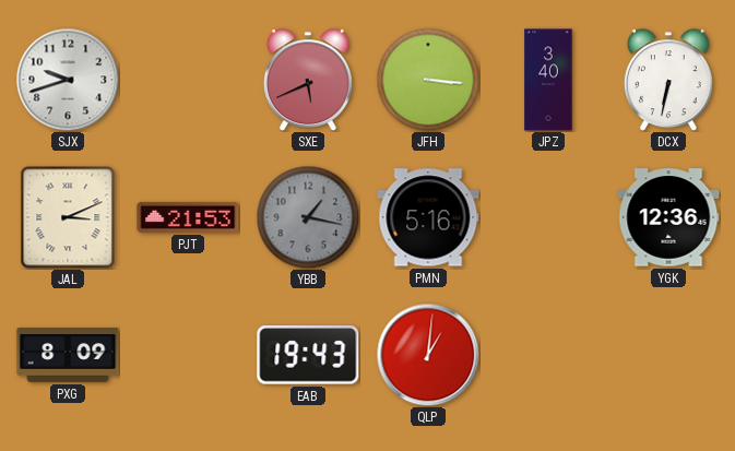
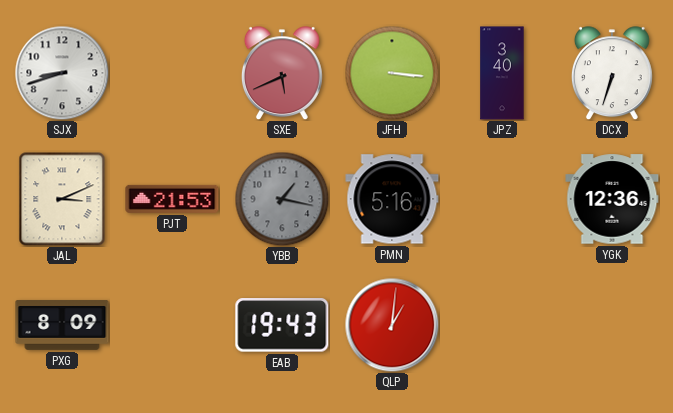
SJX: 9:42 -> 8:42 (62, 73)
DCX: 6:32 -> 6:33 (612, 73)
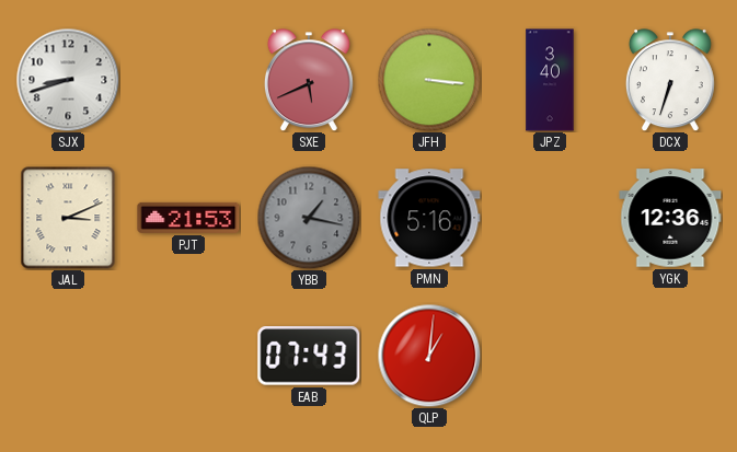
PXG: 8:09 -> none (62, 326)
EAB: 19:43 -> 07:43 (309, 356)
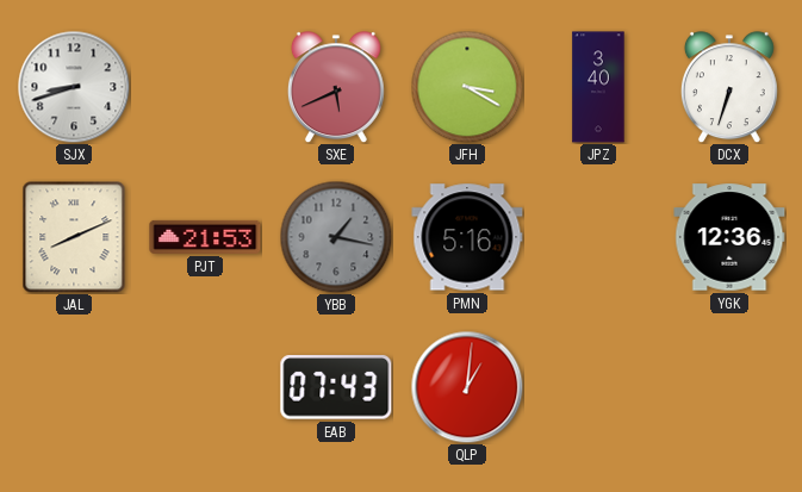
JFH: 3:16 -> 3:20 (467, 87)
JAL: 3:11 -> 8:11 (74, 237)
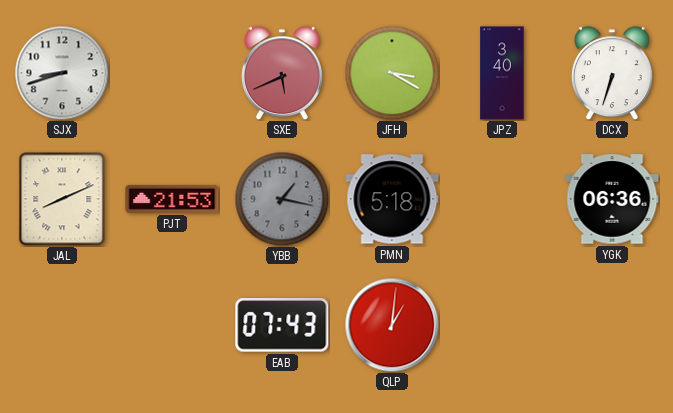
PMN: 5:16 -> 5:18 (392, 199)
YGK: 12:36 -> 06:36 (612, 199)
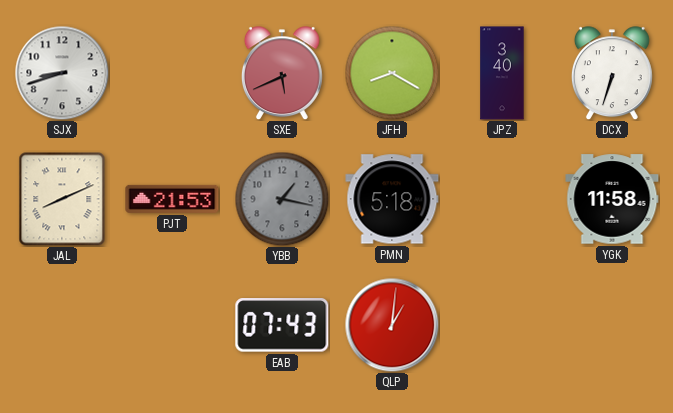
JFH: 3:20 -> 8:20 (392, 73)
YGK: 06:36 -> 11:58 (612, 199)
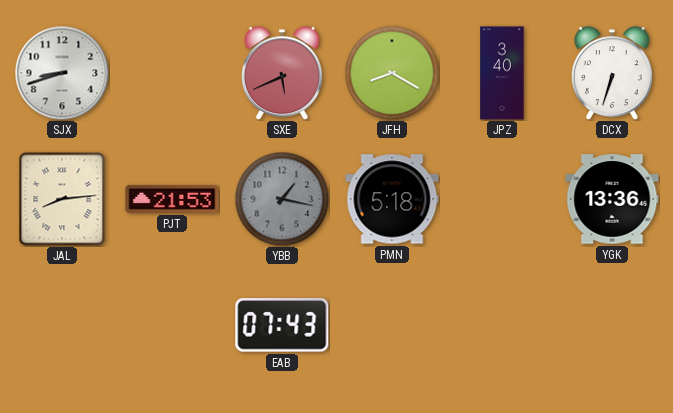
JAL: 8:11 -> 8:14 (62, 199)
YGK: 11:58 -> 13:36 (612, 199)
QLP: 1:01 -> none (392, 325)
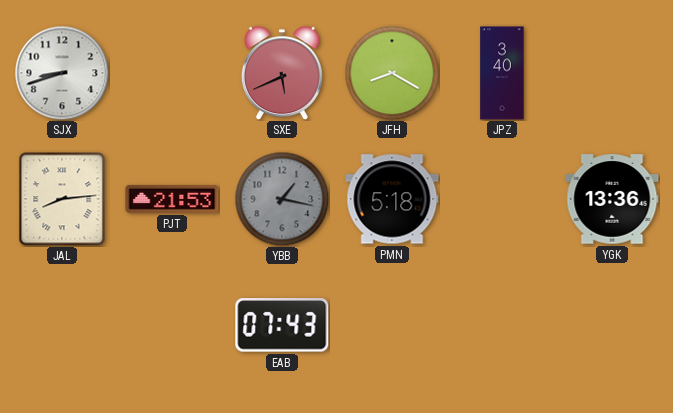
DCX: 6:33 -> none (612, 73)
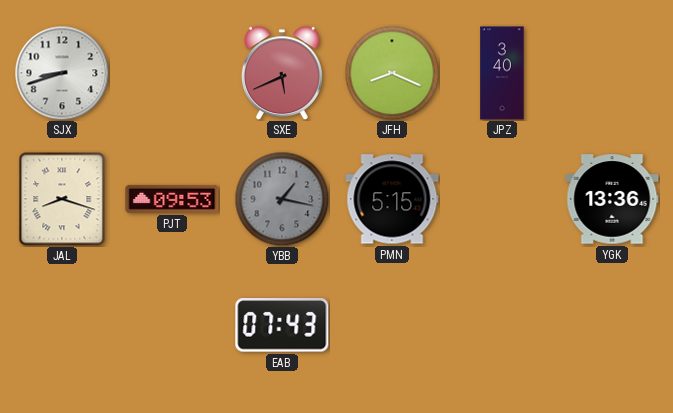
JFH: 8:20 -> 8:19 (392, 73)
JAL: 8:14 -> 8:18 (62, 199)
PJT: 21:53 -> 09:53 (172, 199)
PMN: 5:18 -> 5:15 (392, 199)
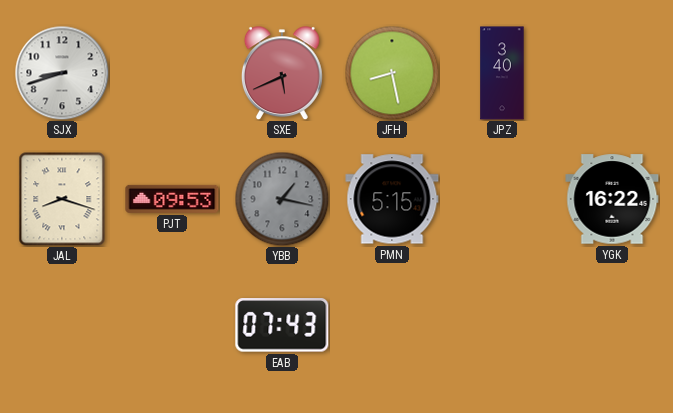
JFH: 8:19 -> 8:28 (392, 73)
YGK: 13:36 -> 16:22 (612, 199)
